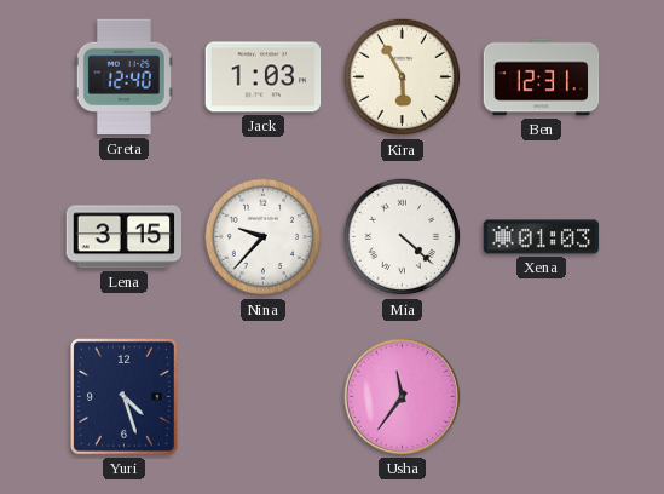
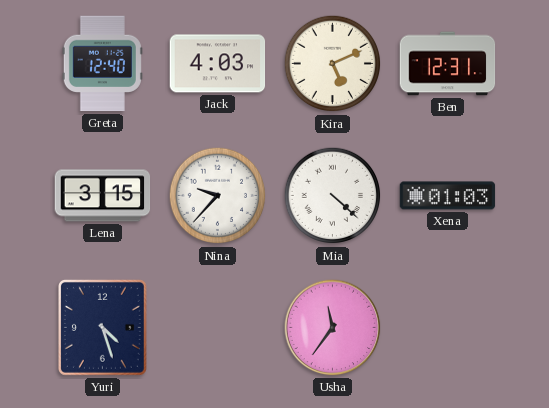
Jack: 1:03 -> 4:03 (218, 64)
Kira: 5:55 -> 5:11 (333, 64)
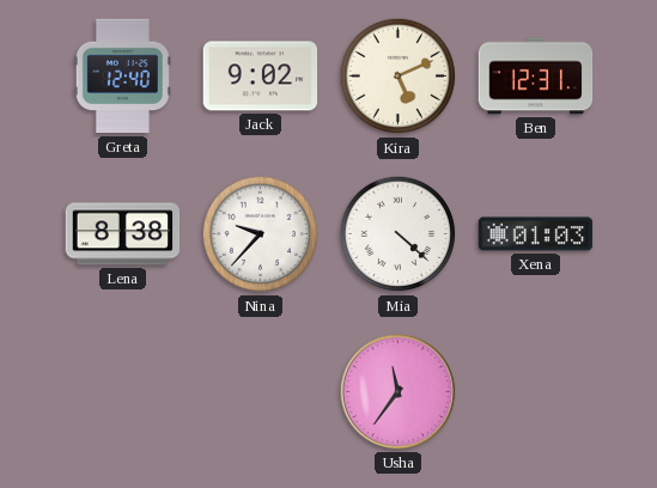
Jack: 4:03 -> 9:02 (261, 77)
Lena: 3:15 -> 8:38 (123, 234)
Yuri: 4:27 -> none (102, 327)
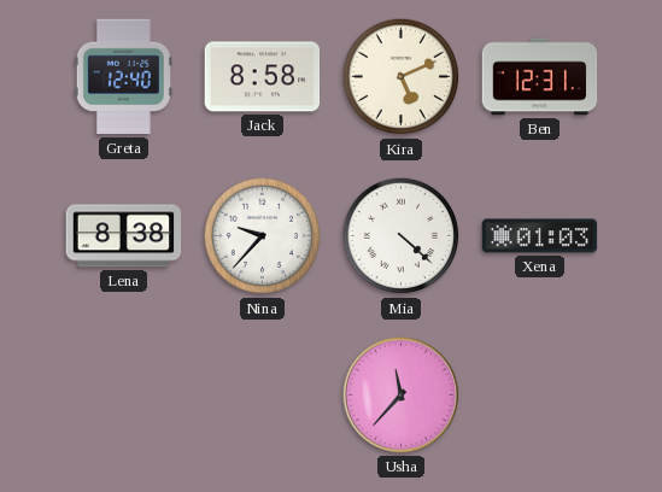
Jack: 9:02 -> 8:58 (263, 77)
Usha: 11:36 -> 11:37 (402, 396)
